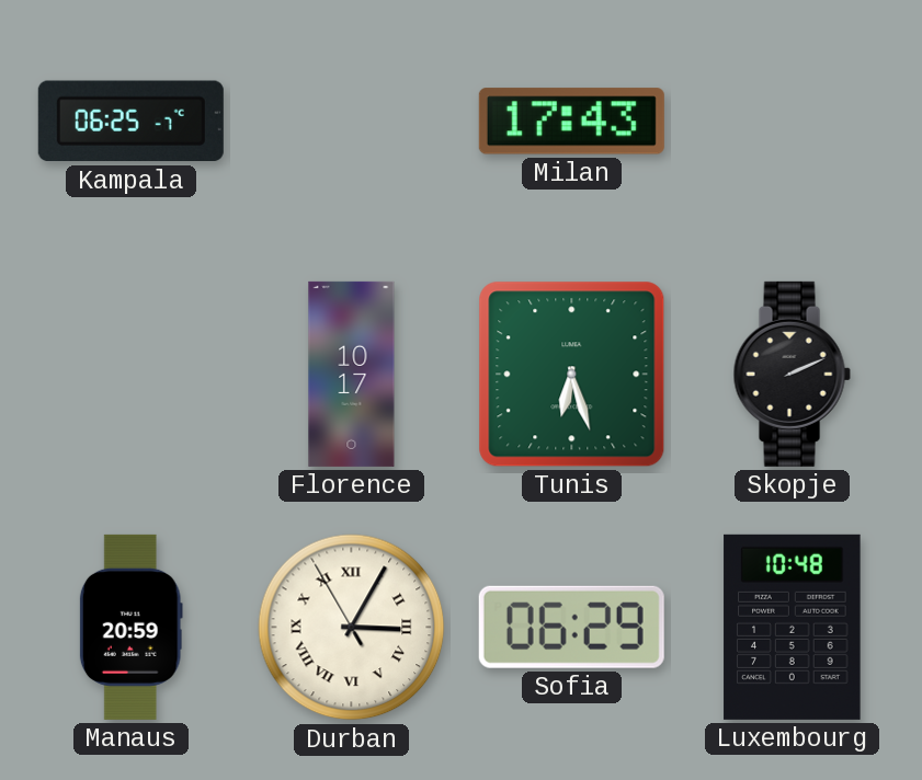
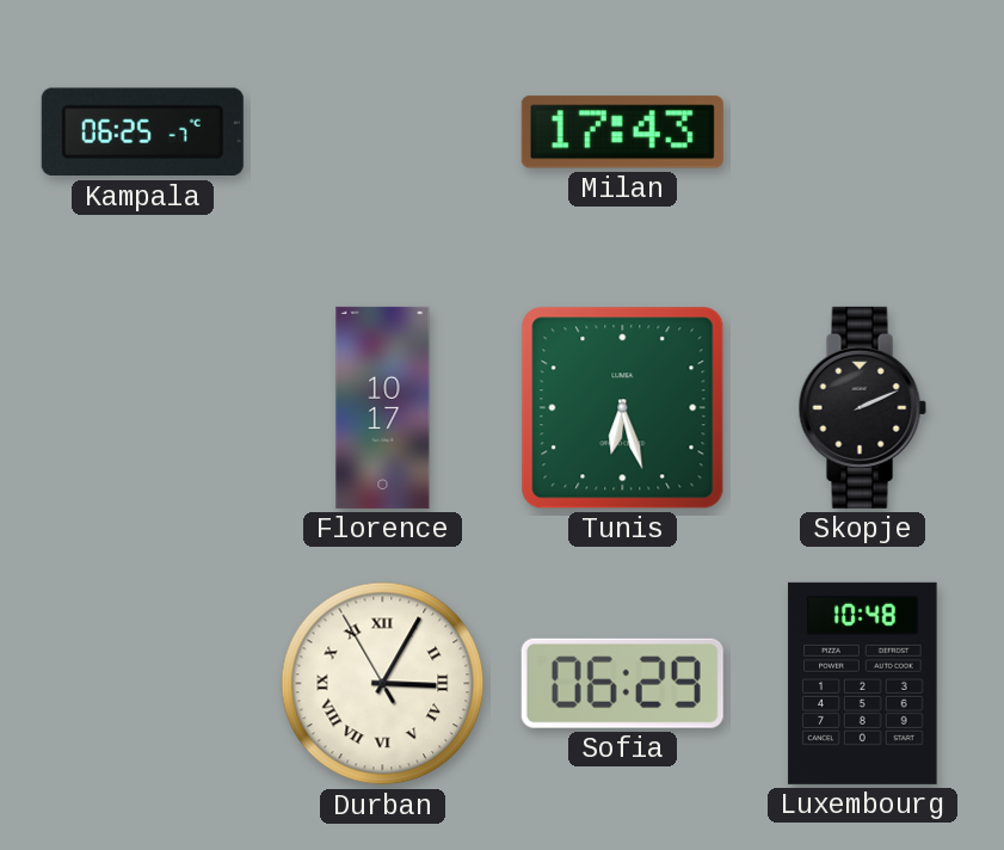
Manaus: 20:59 -> none (130, 627)
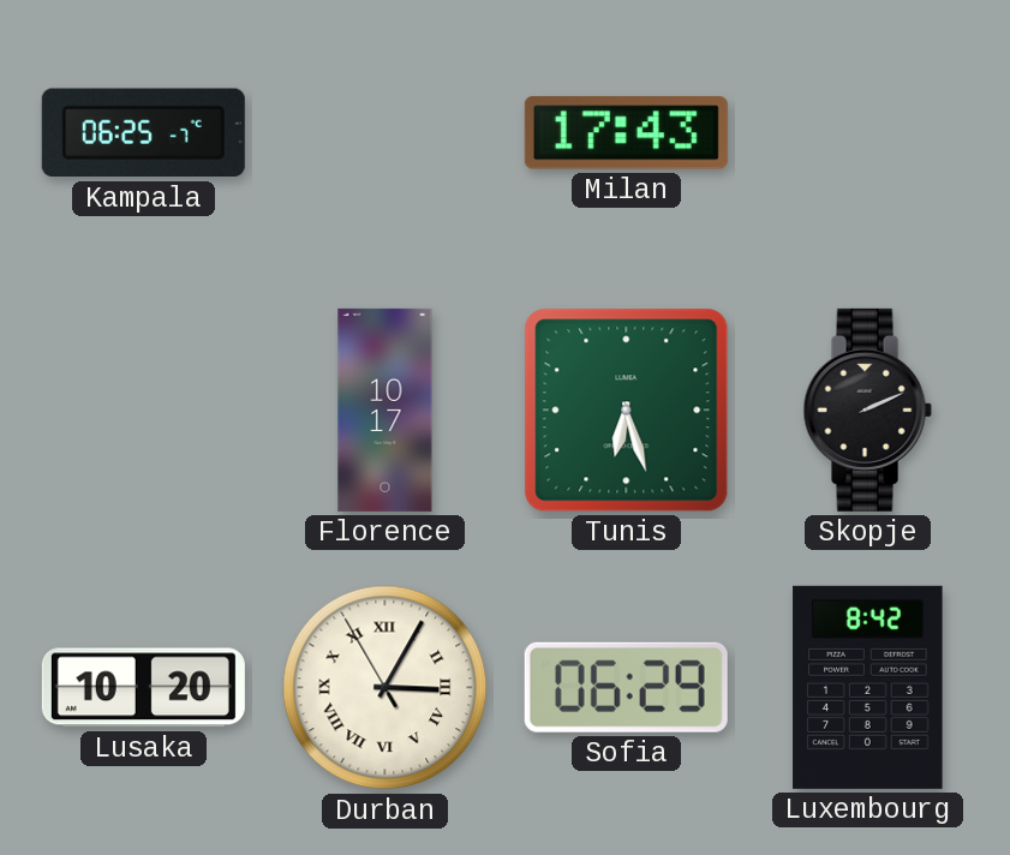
Lusaka: none -> 10:20 (143, 688)
Luxembourg: 10:48 -> 8:42 (868, 687)
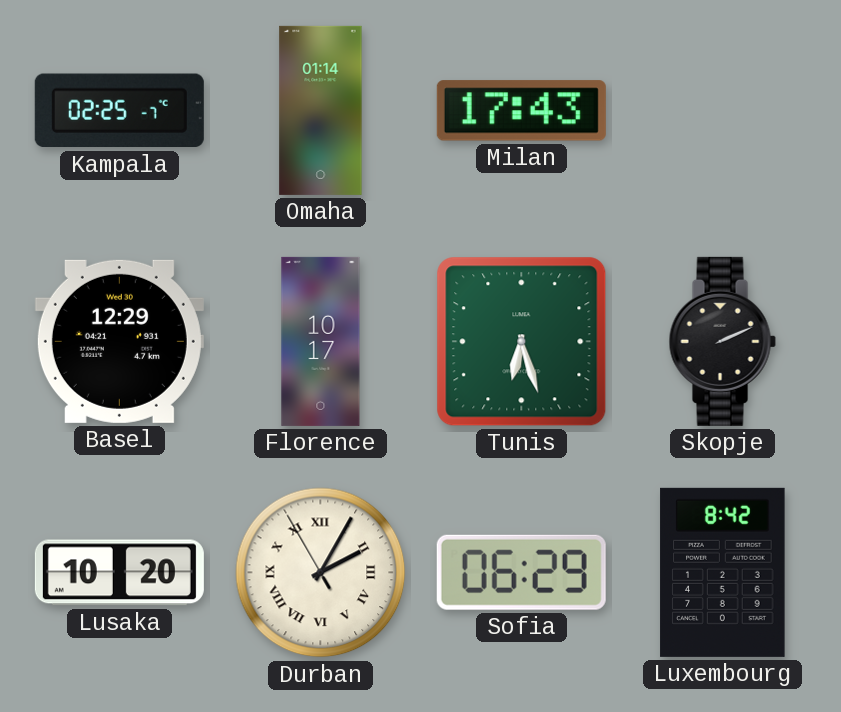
Kampala: 06:25 -> 02:25 (119, 111)
Omaha: none -> 01:14 (321, 110)
Basel: none -> 12:29 (119, 341)
Durban: 3:04 -> 2:04 (321, 573)
